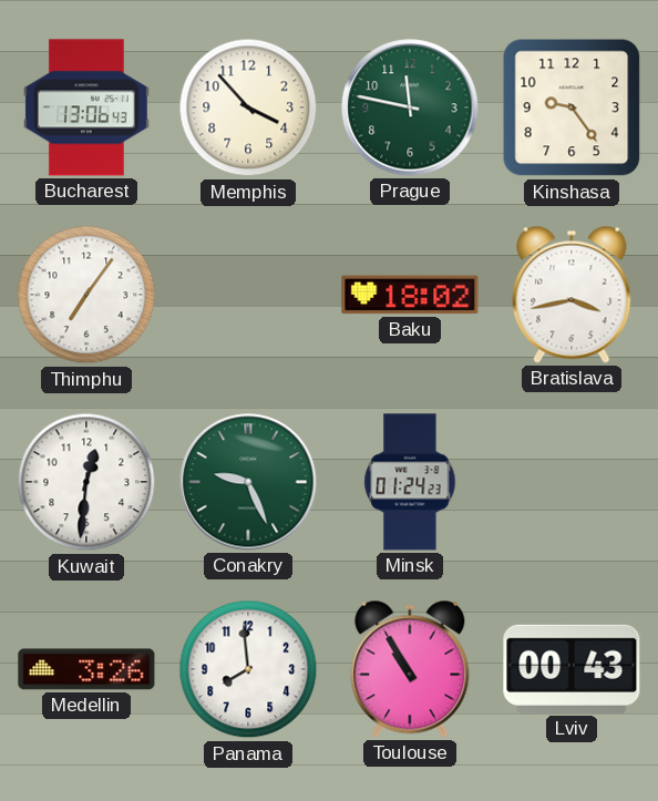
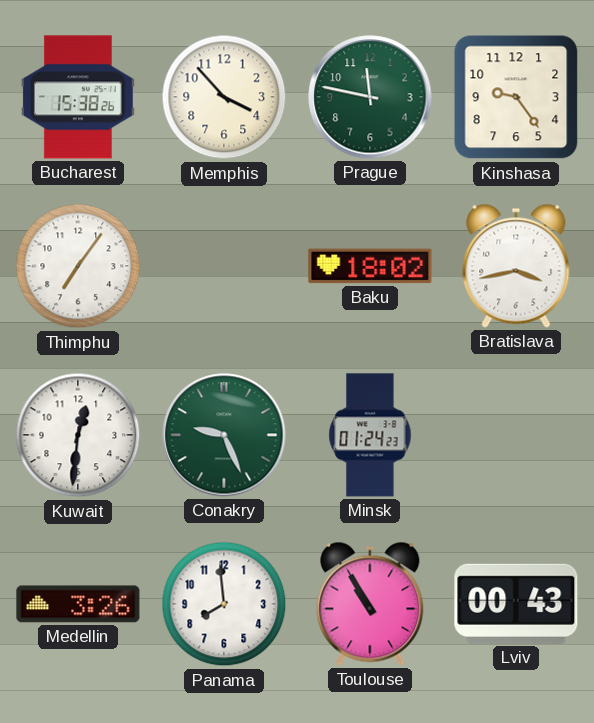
Bucharest: 13:06 -> 15:38 (78, 97)
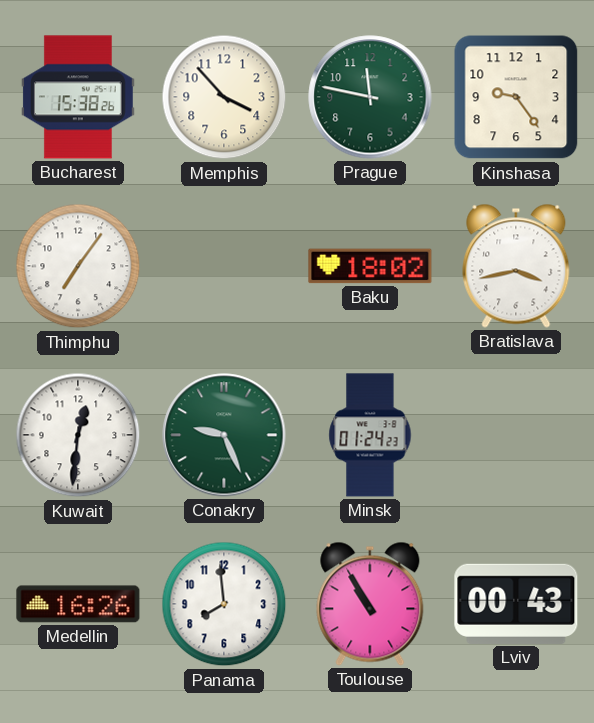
Medellin: 3:26 -> 16:26 (78, 604)
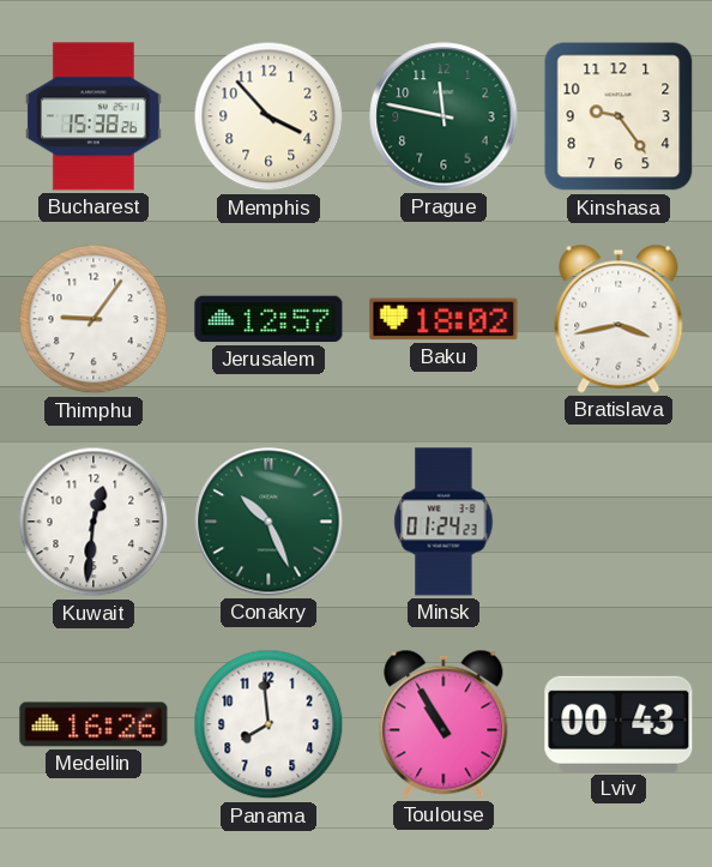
Thimphu: 7:06 -> 9:06 (93, 319)
Jerusalem: none -> 12:57 (268, 319)
Conakry: 9:26 -> 10:26 (268, 522)
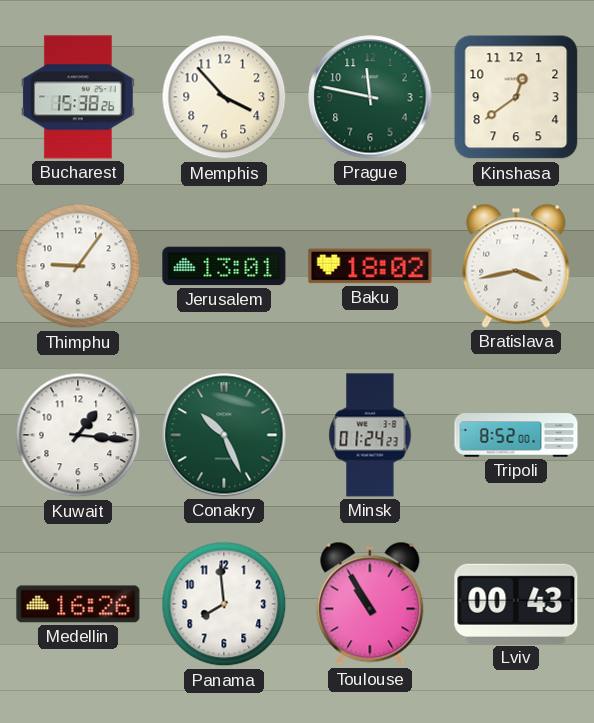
Kinshasa: 9:24 -> 12:39 (516, 97)
Jerusalem: 12:57 -> 13:01 (224, 266)
Kuwait: 12:31 -> 1:16 (78, 435)
Tripoli: none -> 8:52 (516, 435)
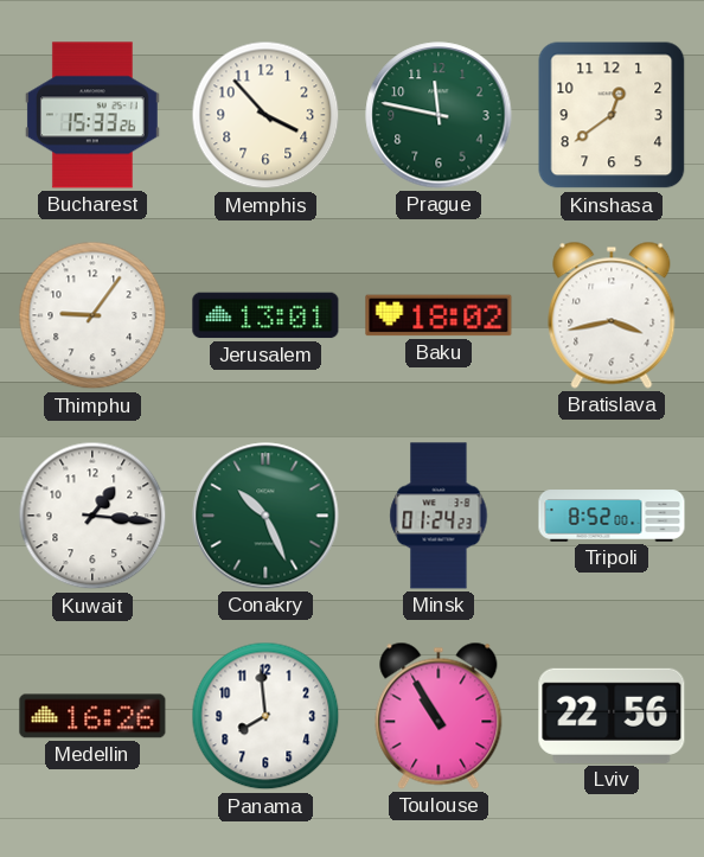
Bucharest: 15:38 -> 15:33 (92, 115)
Lviv: 00:43 -> 22:56 (612, 716)
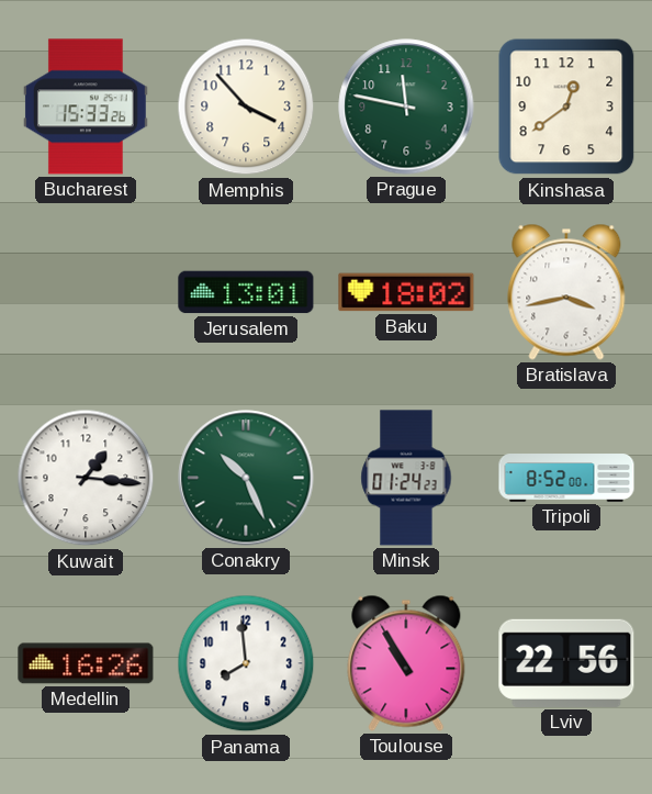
Thimphu: 9:06 -> none (92, 315)
